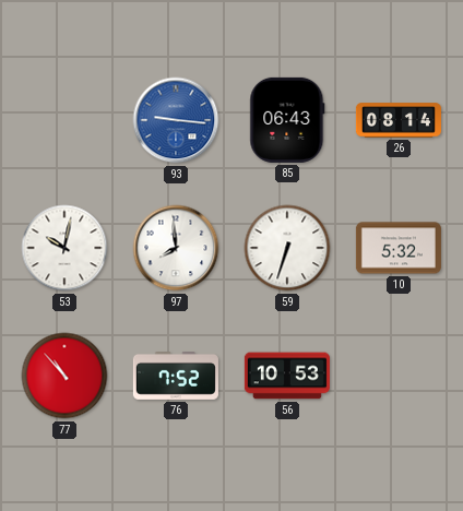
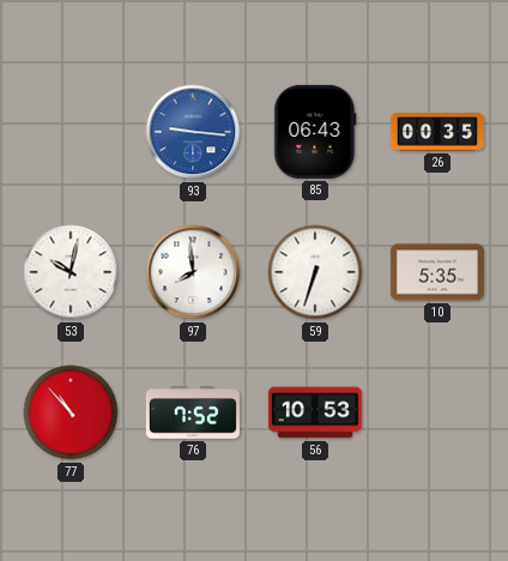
26: 08:14 -> 00:35 (437, 132)
10: 5:32 -> 5:35 (437, 272)
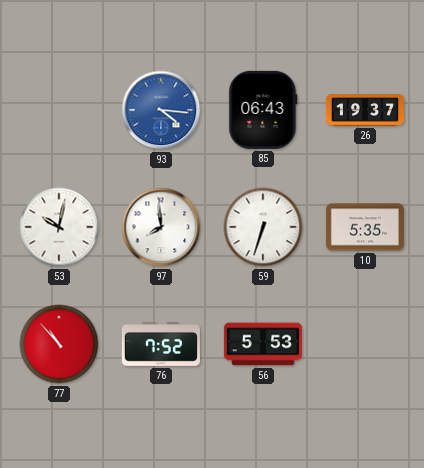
93: 9:16 -> 4:16 (161, 110)
26: 00:35 -> 19:37 (365, 110)
56: 10:53 -> 5:53 (263, 344)
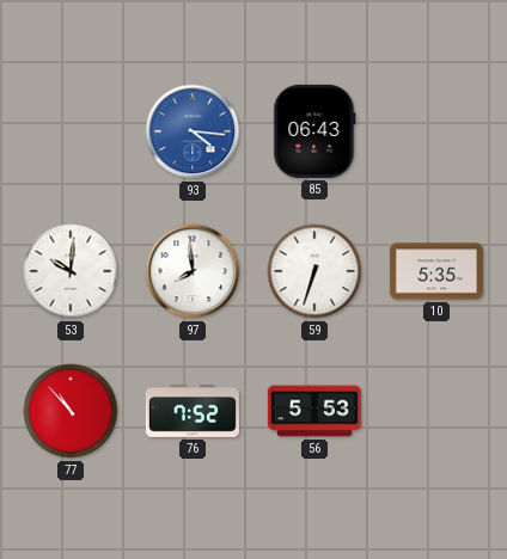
26: 19:37 -> none (365, 110)
53: 10:02 -> 10:01 (71, 271)
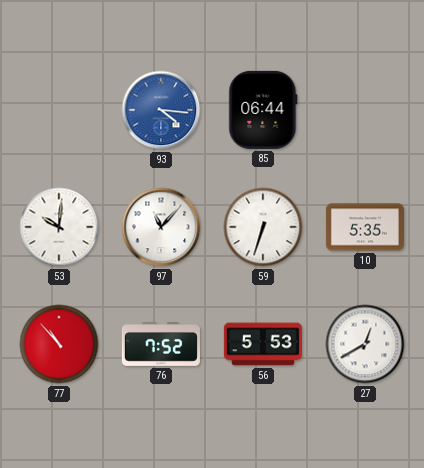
85: 06:43 -> 06:44 (263, 110)
97: 7:59 -> 11:07 (161, 227)
27: none -> 12:40 (365, 344)
